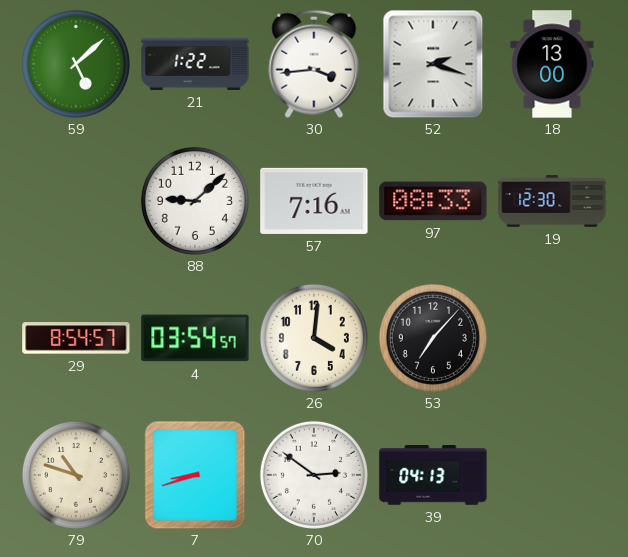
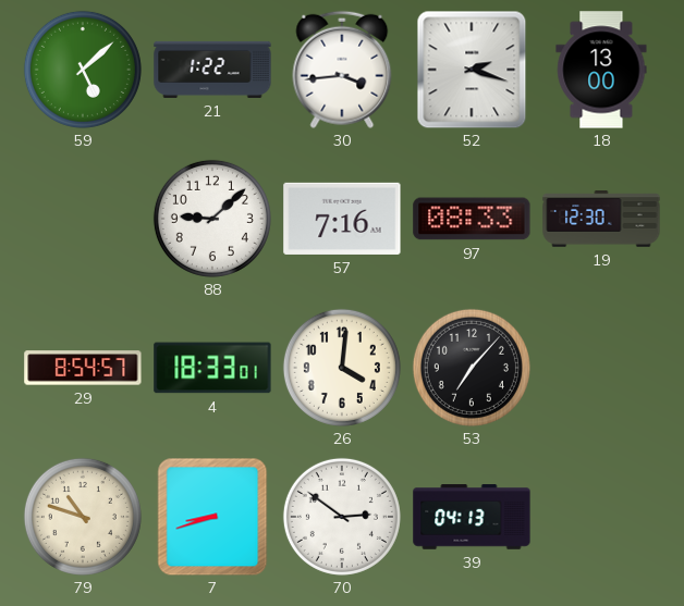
4: 03:54 -> 18:33 (212, 368)
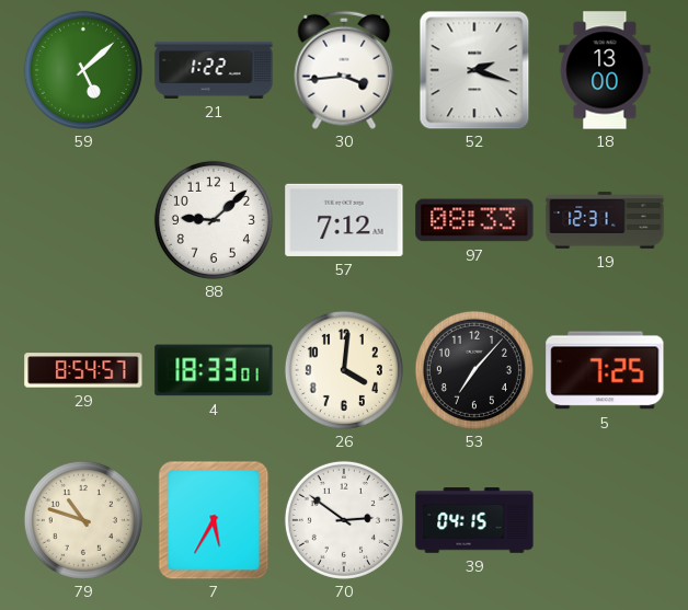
57: 7:16 -> 7:12 (344, 220)
19: 12:30 -> 12:31 (605, 220)
5: none -> 7:25 (605, 370)
7: 8:42 -> 5:35 (214, 520)
39: 04:13 -> 04:15 (474, 520)
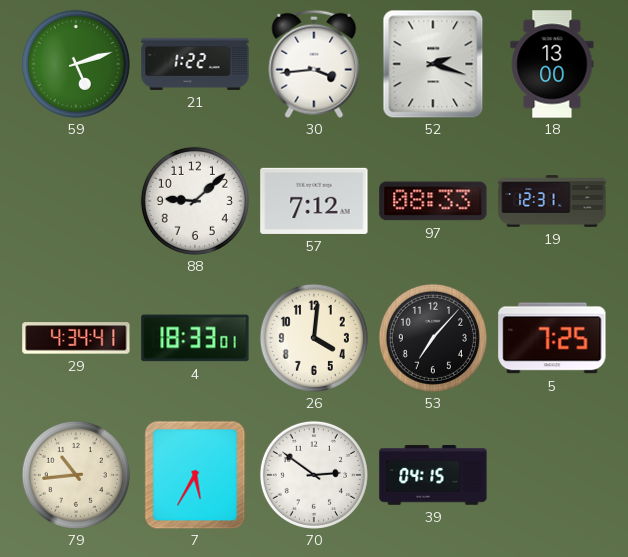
59: 5:08 -> 5:12 (76, 64)
29: 8:54 -> 4:34 (76, 338)
79: 10:48 -> 10:44 (76, 475)
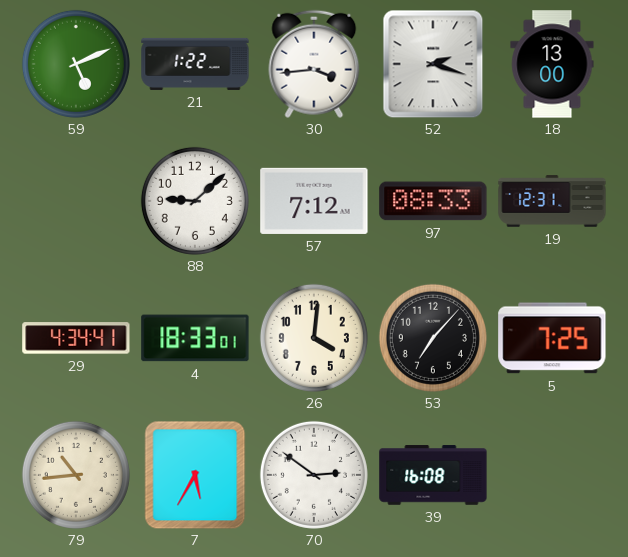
59: 5:12 -> 5:11 (76, 64)
39: 04:15 -> 16:08 (433, 475)
